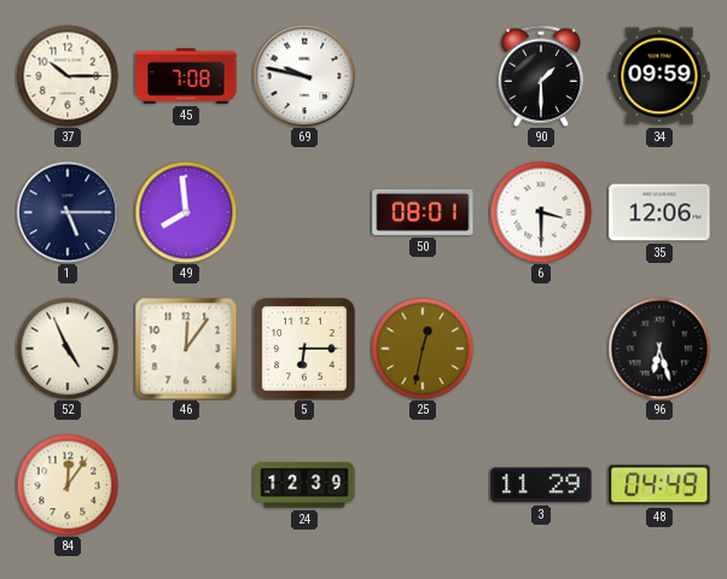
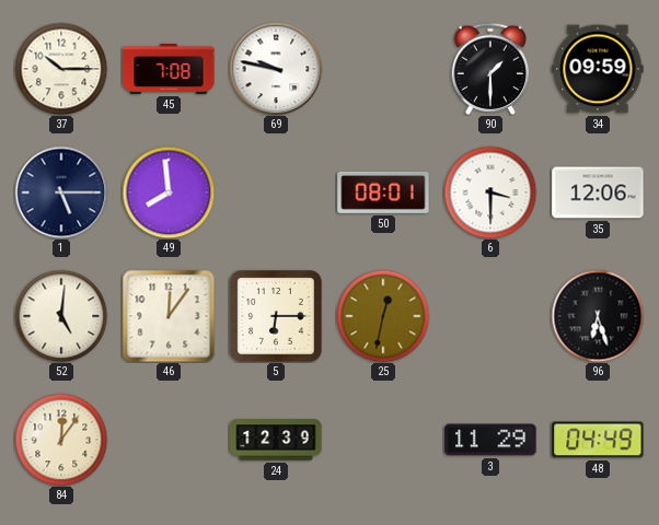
52: 4:56 -> 5:01 (61, 316)
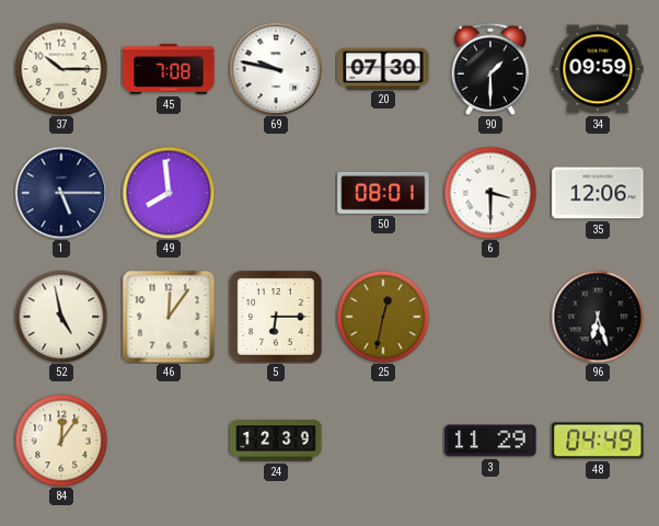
20: none -> 07:30 (383, 68)
52: 5:01 -> 4:58 (61, 317)
